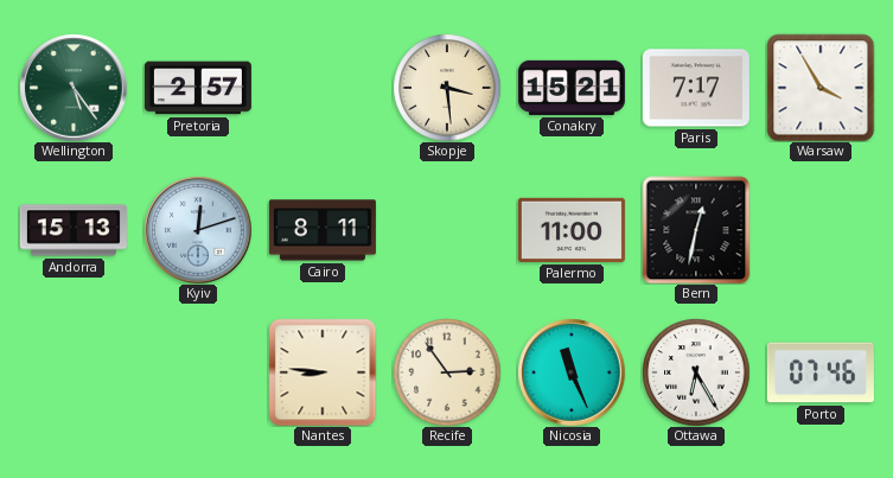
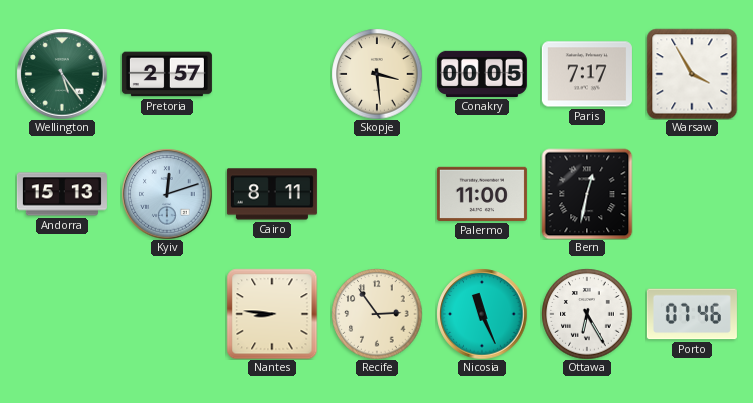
Conakry: 15:21 -> 00:05 (482, 74)
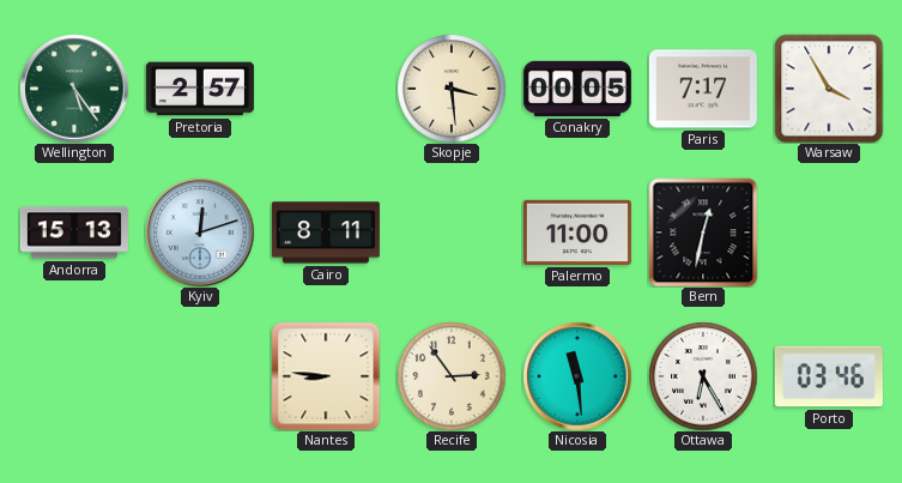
Nicosia: 11:26 -> 11:29 (577, 376)
Porto: 07:46 -> 03:46 (829, 376)
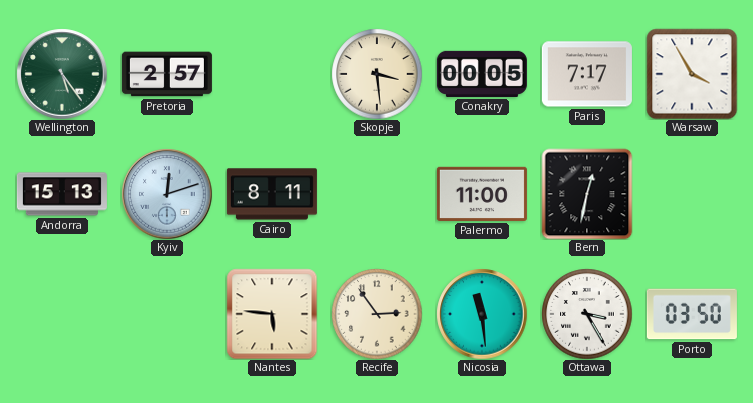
Nantes: 8:46 -> 5:46 (272, 314)
Ottawa: 6:25 -> 3:25 (587, 314)
Porto: 03:46 -> 03:50 (692, 314)
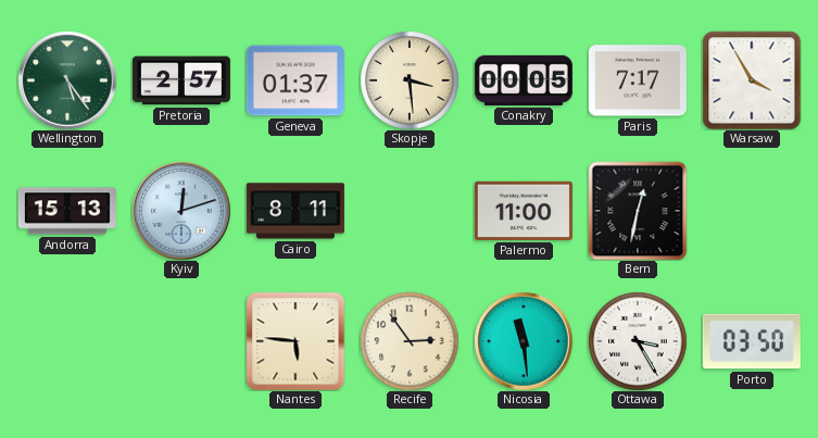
Geneva: none -> 01:37 (295, 80)
